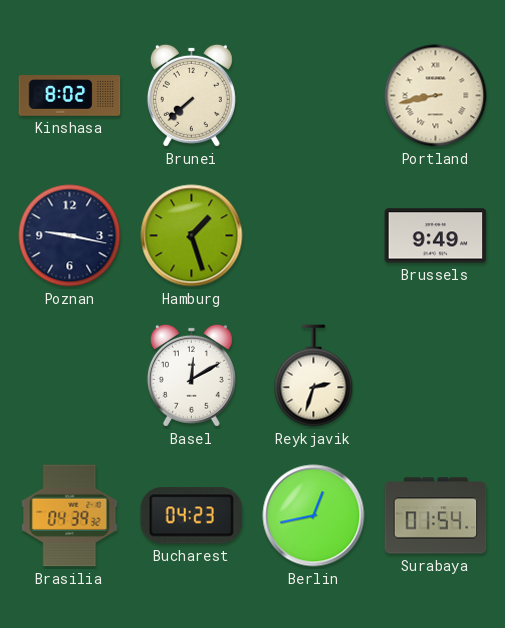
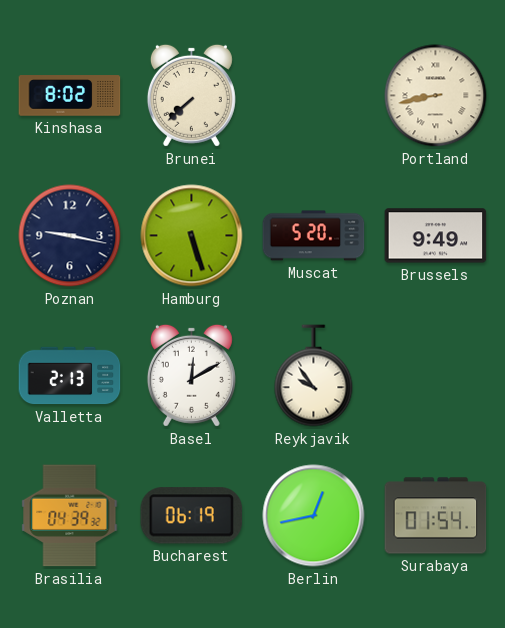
Hamburg: 1:27 -> 5:27 (192, 236)
Muscat: none -> 5:20 (314, 236)
Valletta: none -> 2:13 (70, 376)
Reykjavik: 2:33 -> 9:54 (314, 376)
Bucharest: 04:23 -> 06:19 (192, 516)
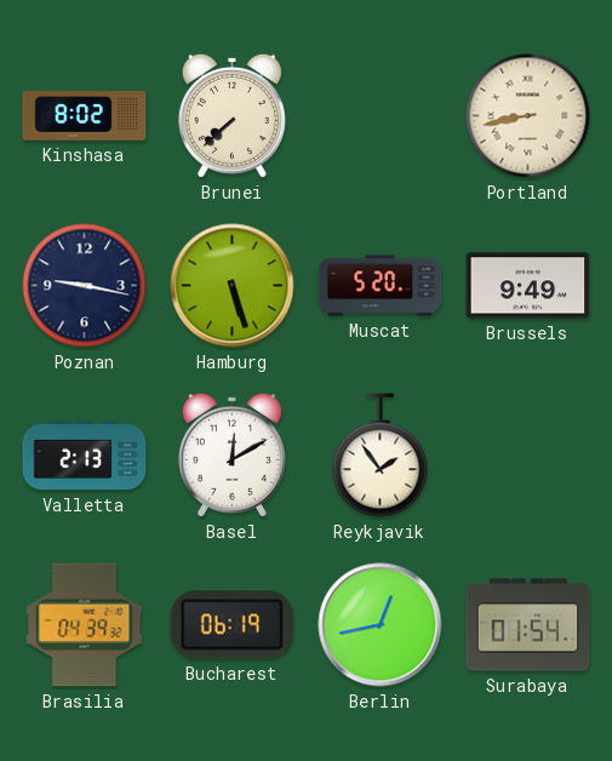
Reykjavik: 9:54 -> 1:54 (381, 456)
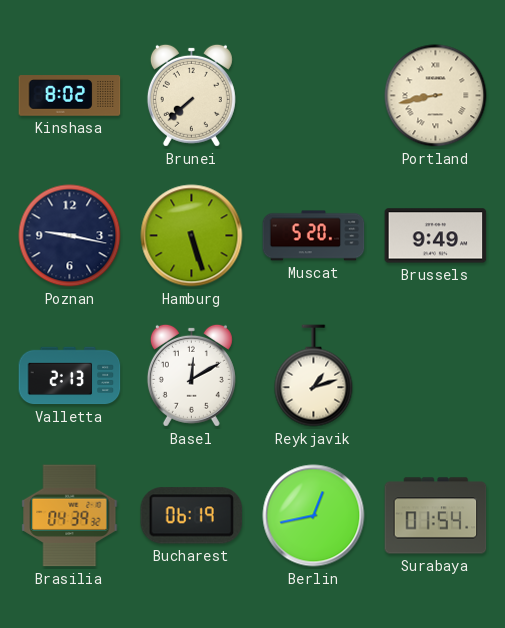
Reykjavik: 1:54 -> 1:12 (314, 376)
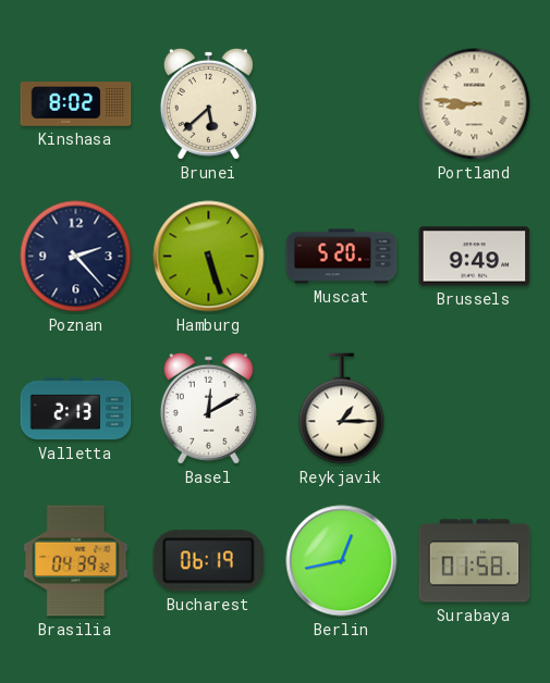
Brunei: 7:38 -> 5:38 (208, 103)
Portland: 8:43 -> 8:46 (475, 104)
Poznan: 9:17 -> 2:23 (76, 257)
Reykjavik: 1:12 -> 1:15 (342, 409)
Surabaya: 01:54 -> 01:58 (475, 561)
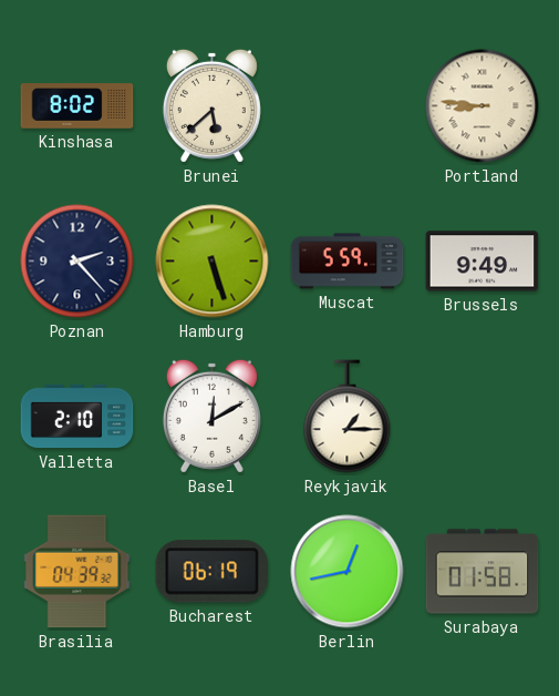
Muscat: 5:20 -> 5:59 (348, 262)
Valletta: 2:13 -> 2:10 (77, 417)
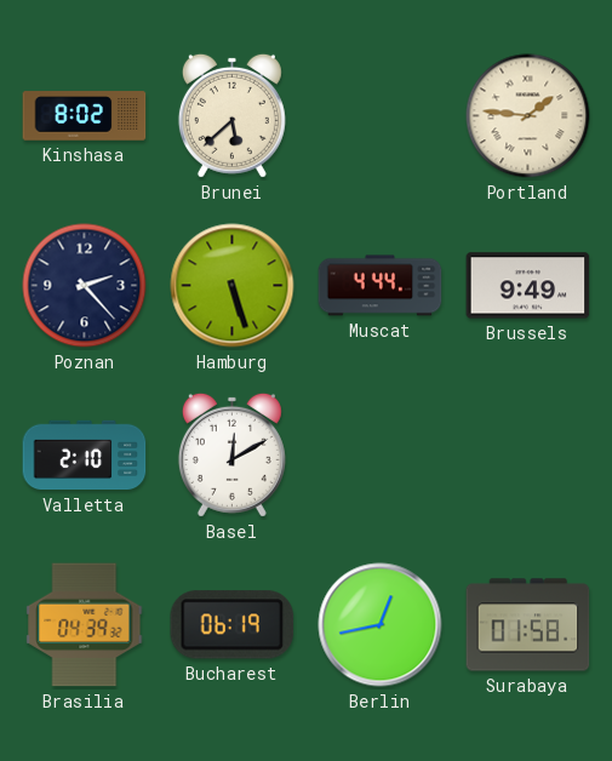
Portland: 8:46 -> 1:46 (528, 116)
Muscat: 5:59 -> 4:44 (381, 286)
Reykjavik: 1:15 -> none (348, 417)
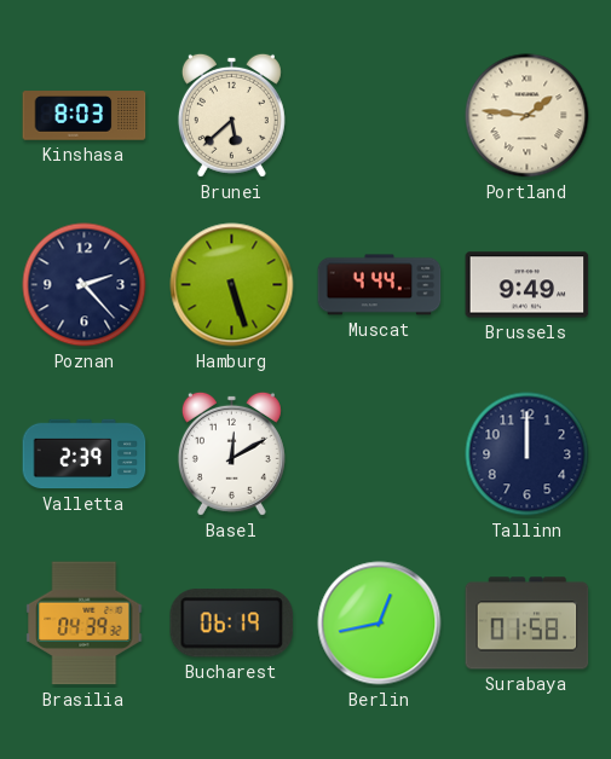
Kinshasa: 8:02 -> 8:03 (85, 116)
Valletta: 2:10 -> 2:39 (85, 454)
Tallinn: none -> 12:00 (528, 454)
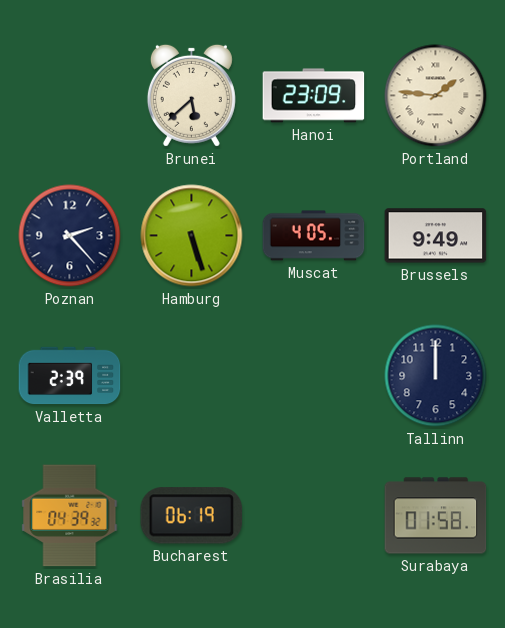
Kinshasa: 8:03 -> none (85, 116)
Hanoi: none -> 23:09 (314, 96)
Muscat: 4:44 -> 4:05 (314, 236)
Basel: 12:10 -> none (231, 453)
Berlin: 12:43 -> none (380, 624)
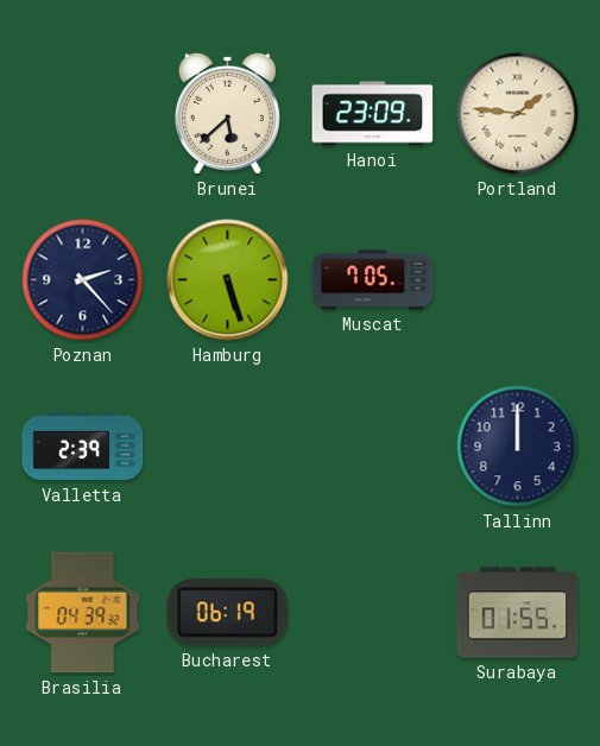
Muscat: 4:05 -> 7:05 (373, 280)
Brussels: 9:49 -> none (436, 236)
Surabaya: 01:58 -> 01:55 (518, 613)
